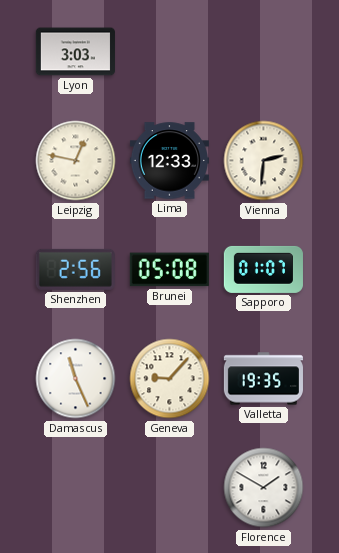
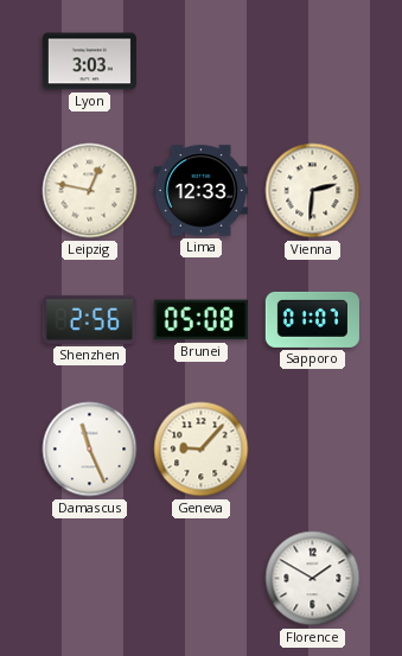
Valletta: 19:35 -> none (263, 379)
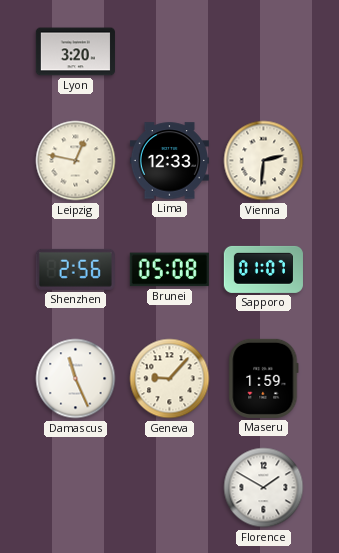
Lyon: 3:03 -> 3:20 (75, 52)
Maseru: none -> 1:59 (264, 378)
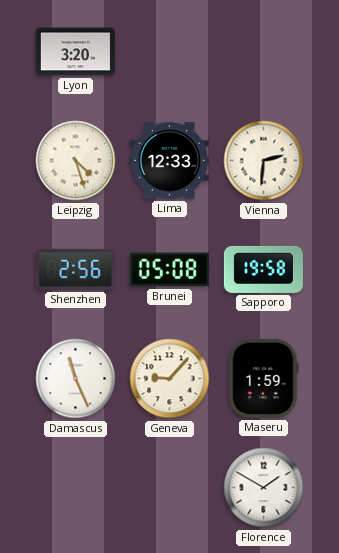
Leipzig: 12:47 -> 4:27 (76, 161)
Sapporo: 01:07 -> 19:58 (263, 269)
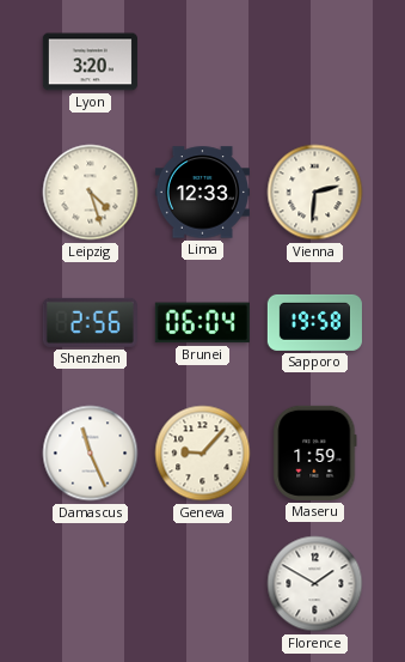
Brunei: 05:08 -> 06:04 (202, 323)
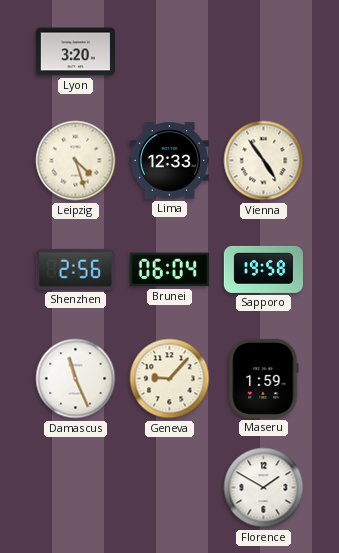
Vienna: 2:31 -> 4:54 (264, 161)
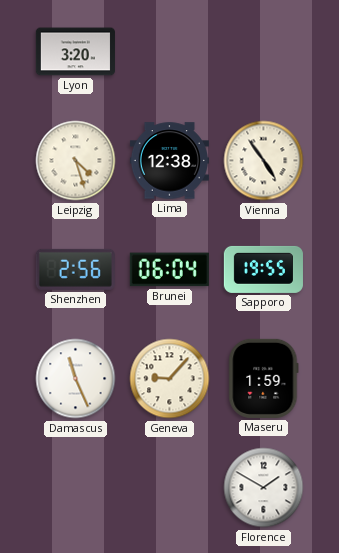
Lima: 12:33 -> 12:38 (169, 161)
Sapporo: 19:58 -> 19:55 (263, 269)
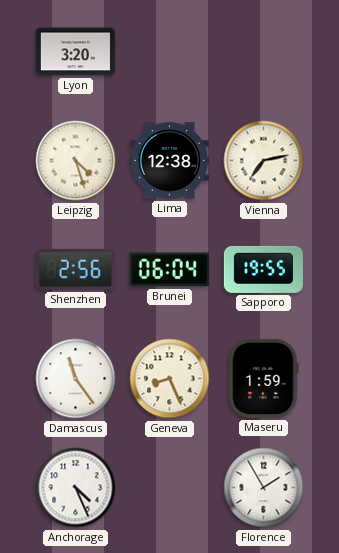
Vienna: 4:54 -> 7:13 (264, 161)
Damascus: 11:26 -> 11:24 (76, 379)
Geneva: 9:07 -> 8:26 (170, 379)
Anchorage: none -> 4:26 (76, 488)
Florence: 1:50 -> 1:55 (264, 488)
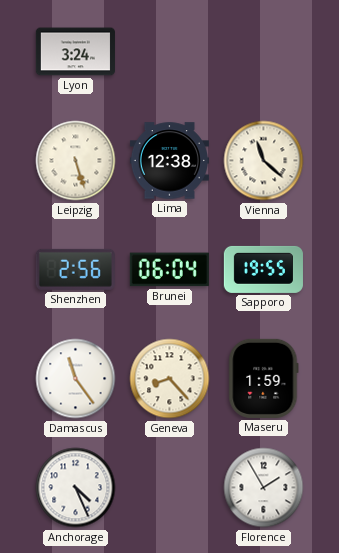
Lyon: 3:20 -> 3:24 (75, 52)
Leipzig: 4:27 -> 5:27 (76, 161)
Vienna: 7:13 -> 11:22 (264, 161)
Geneva: 8:26 -> 8:23 (170, 379)
